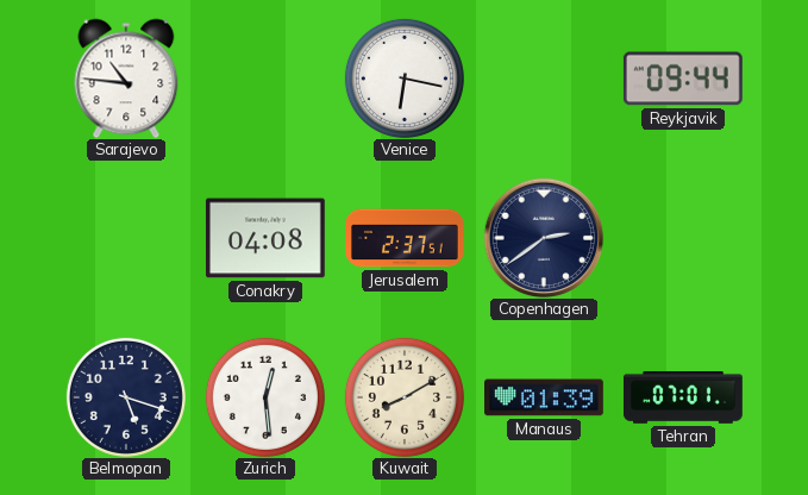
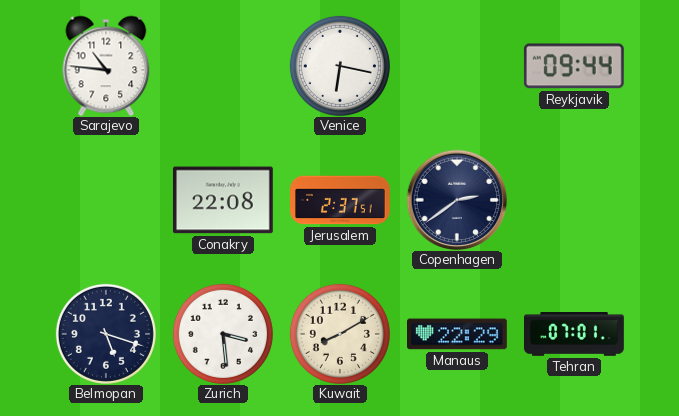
Conakry: 04:08 -> 22:08 (223, 200)
Zurich: 12:29 -> 3:29 (223, 334)
Manaus: 01:39 -> 22:29 (458, 334)
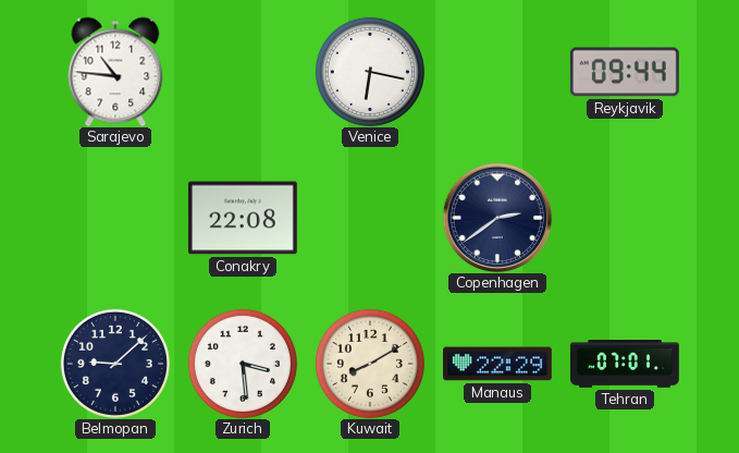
Jerusalem: 2:37 -> none (341, 200)
Belmopan: 5:18 -> 9:08 (115, 364)
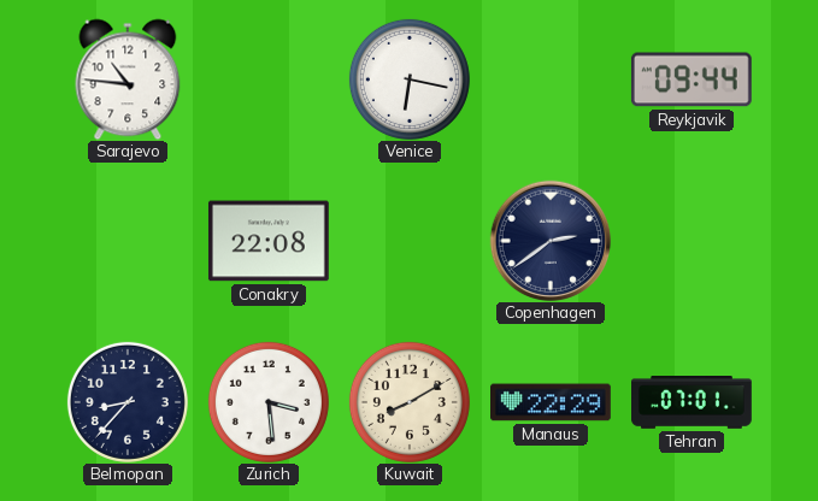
Belmopan: 9:08 -> 8:37 (128, 402)
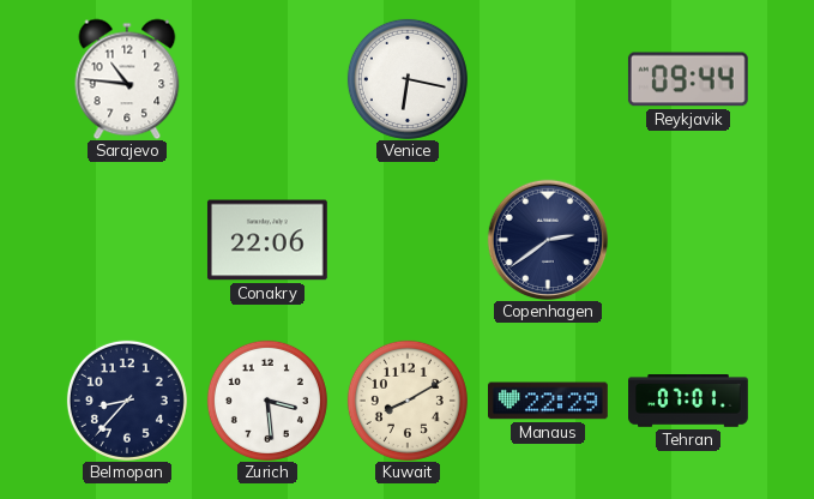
Conakry: 22:08 -> 22:06 (267, 240)
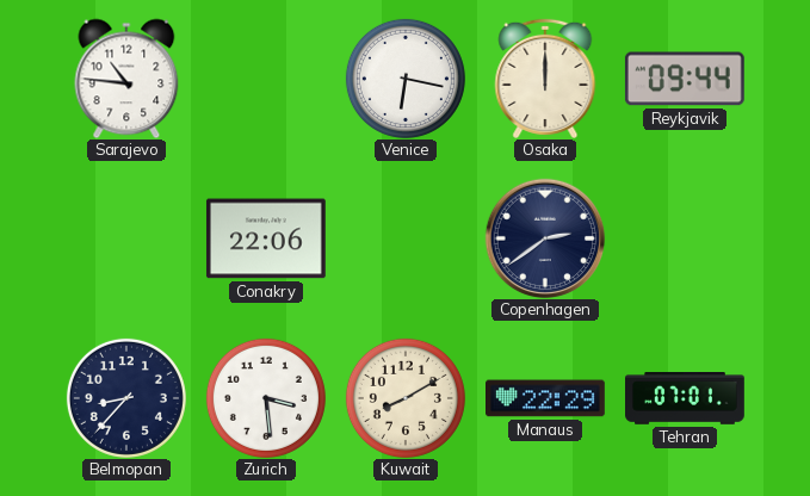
Osaka: none -> 12:00 (545, 79)
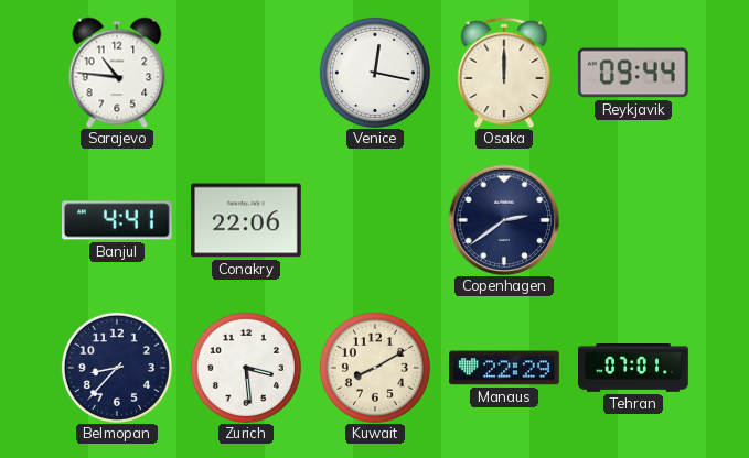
Venice: 6:17 -> 12:17 (375, 73)
Banjul: none -> 4:41 (117, 220)
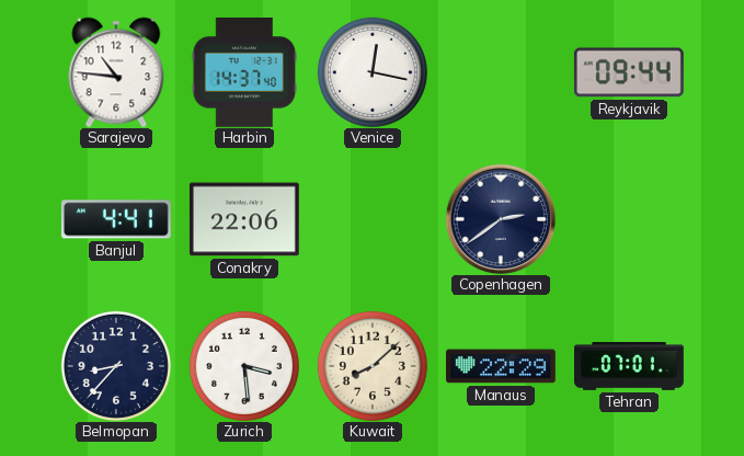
Harbin: none -> 14:37 (244, 73)
Osaka: 12:00 -> none (504, 73)
Kuwait: 8:10 -> 8:08 (373, 366)
